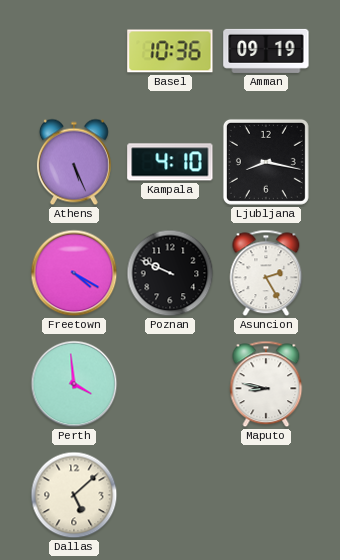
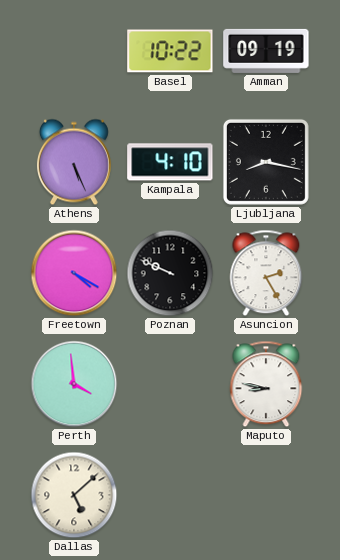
Basel: 10:36 -> 10:22 (170, 51)
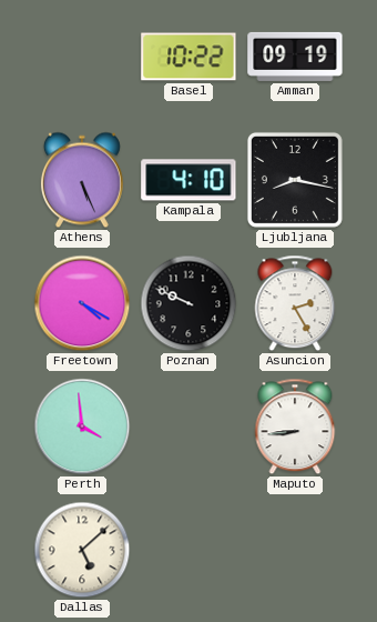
Maputo: 8:47 -> 8:44 (295, 427)
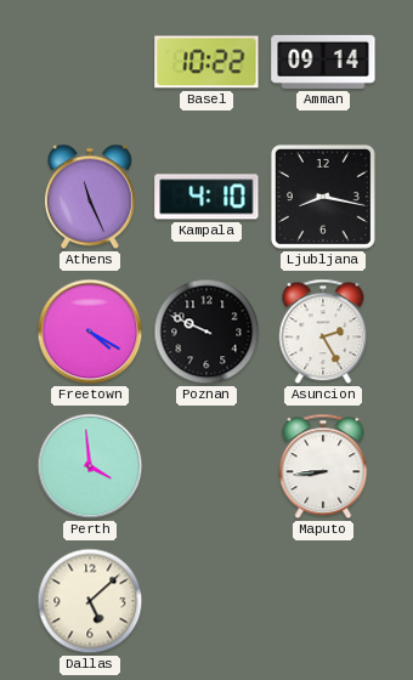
Amman: 09:19 -> 09:14 (323, 62)
Athens: 5:26 -> 11:26 (90, 197)
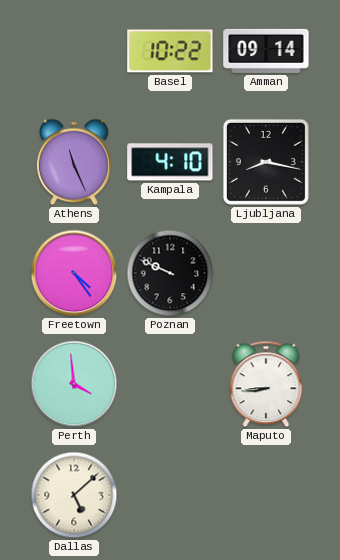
Freetown: 4:20 -> 4:24 (74, 273)
Asuncion: 2:25 -> none (323, 331)
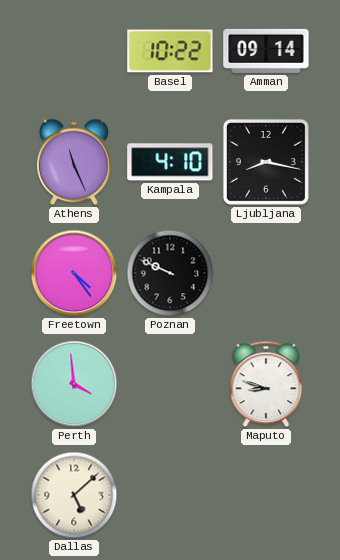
Maputo: 8:44 -> 8:48 (266, 384)
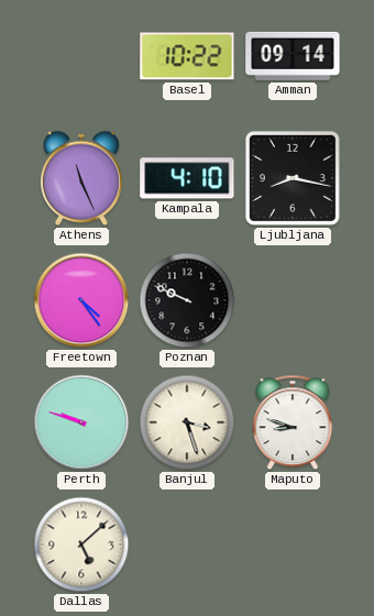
Perth: 3:59 -> 9:48 (81, 422)
Banjul: none -> 3:27 (187, 422)
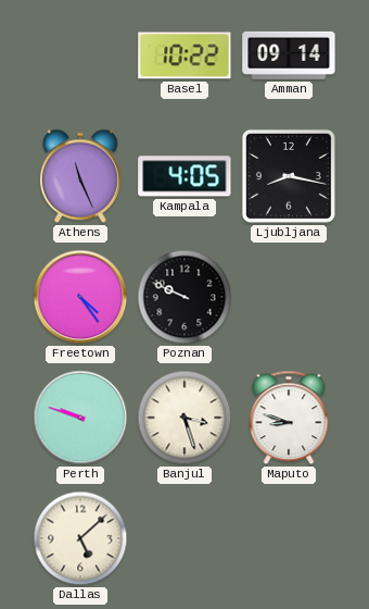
Kampala: 4:10 -> 4:05 (184, 176)
